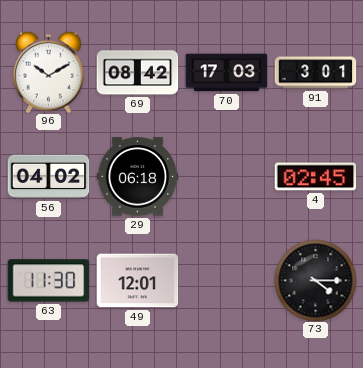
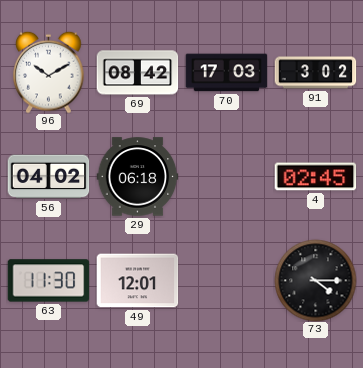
91: 3:01 -> 3:02 (315, 73)
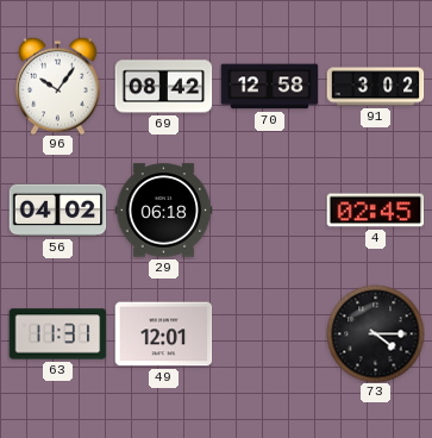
96: 10:10 -> 10:06 (58, 86)
70: 17:03 -> 12:58 (269, 87)
63: 11:30 -> 11:31 (57, 334)
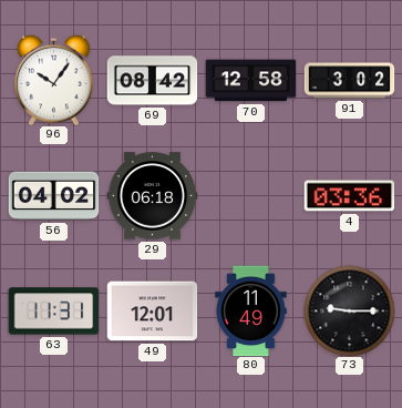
4: 02:45 -> 03:36 (349, 196)
80: none -> 11:49 (251, 310)
73: 4:15 -> 9:15 (349, 310)
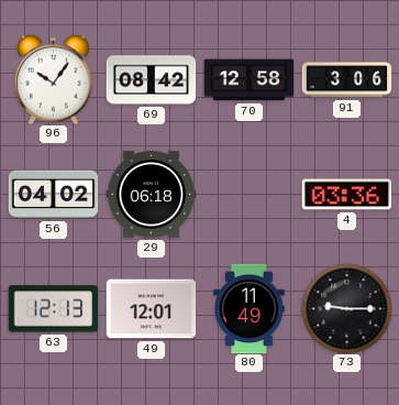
91: 3:02 -> 3:06 (346, 80)
63: 11:31 -> 12:13 (53, 309)
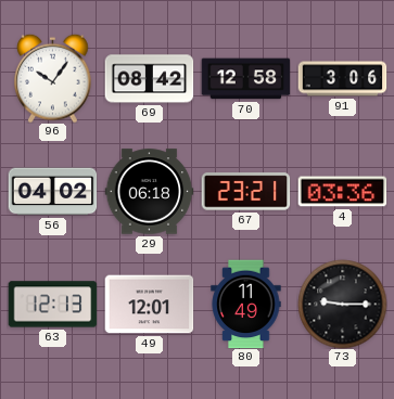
67: none -> 23:21 (245, 192)
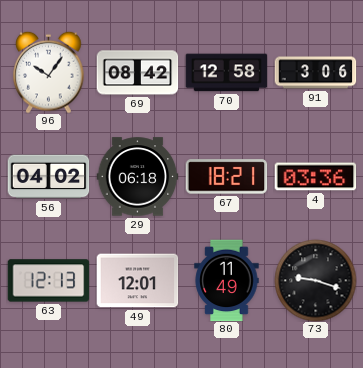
67: 23:21 -> 18:21 (226, 177)
73: 9:15 -> 9:18 (315, 280)
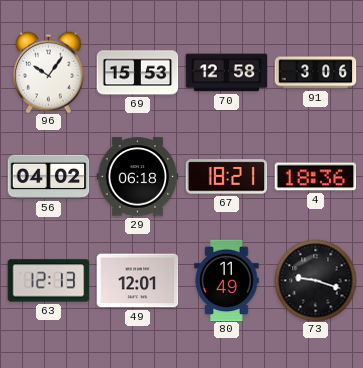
69: 08:42 -> 15:53 (137, 73)
4: 03:36 -> 18:36 (315, 177)
